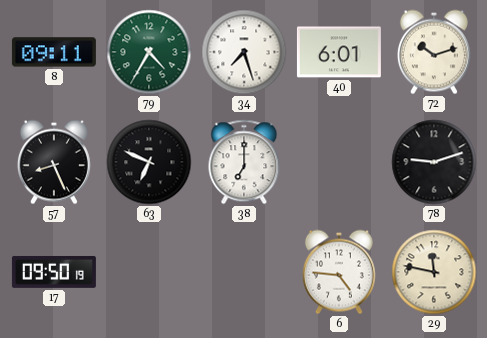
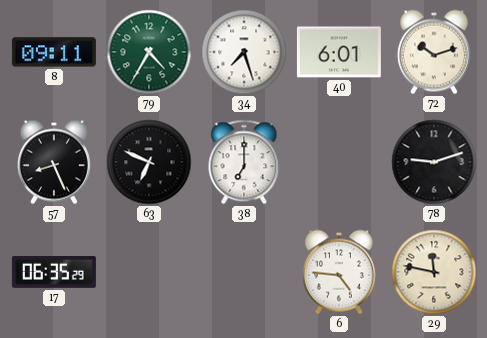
17: 09:50 -> 06:35 (54, 272)
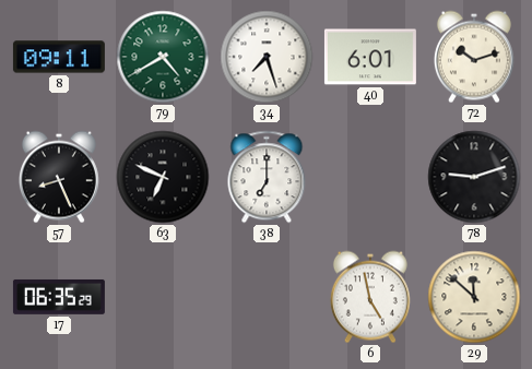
79: 4:35 -> 4:40 (163, 57)
6: 4:46 -> 4:58 (370, 297)
29: 11:47 -> 11:52 (474, 297)
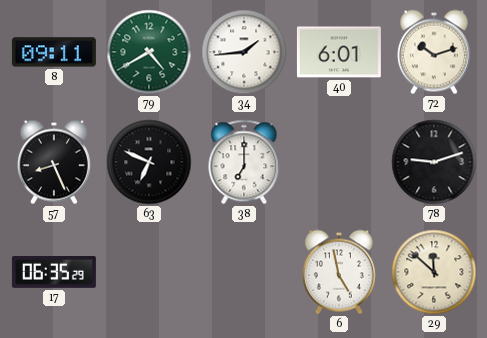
34: 7:27 -> 1:44 (244, 52)
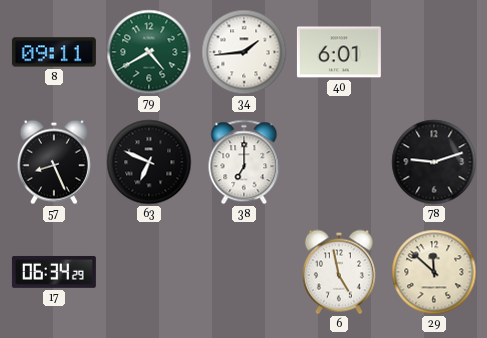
72: 10:12 -> none (434, 52)
17: 06:35 -> 06:34 (54, 272)
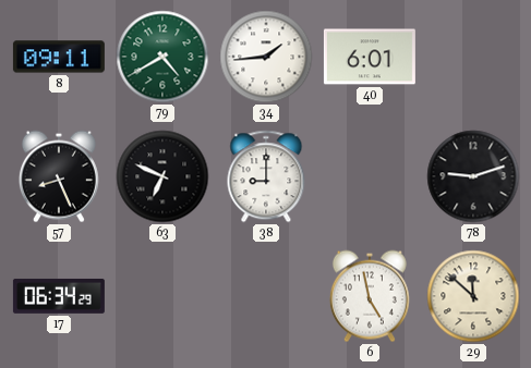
38: 7:00 -> 9:00 (266, 176)
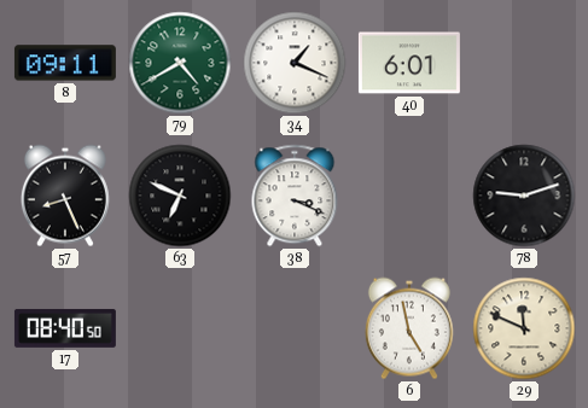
34: 1:44 -> 1:19 (295, 63)
38: 9:00 -> 3:19 (295, 196)
17: 06:34 -> 08:40 (65, 328)
29: 11:52 -> 11:49 (524, 328)
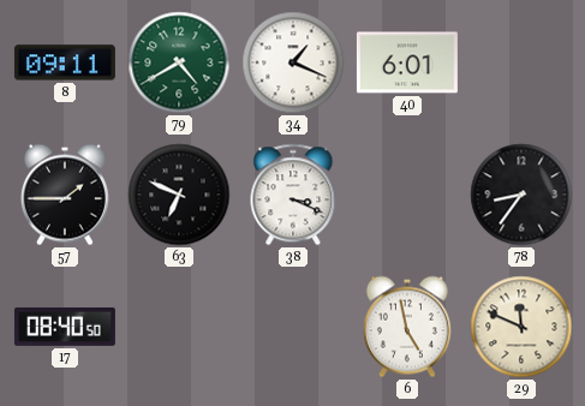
57: 8:26 -> 1:45 (65, 195)
78: 9:12 -> 8:36 (521, 195)
